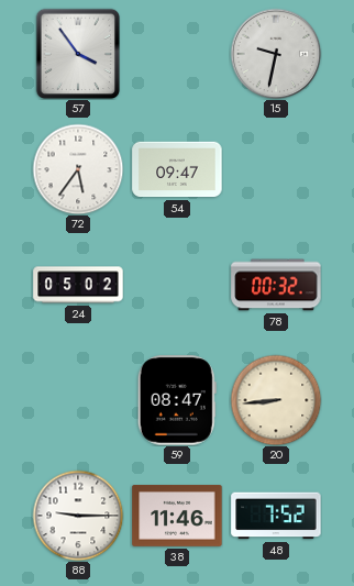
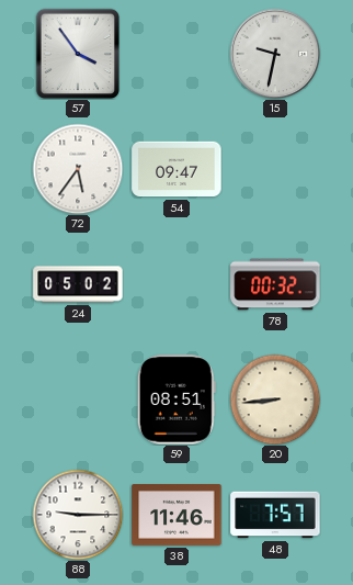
59: 08:47 -> 08:51 (176, 400)
48: 7:52 -> 7:57 (275, 515)
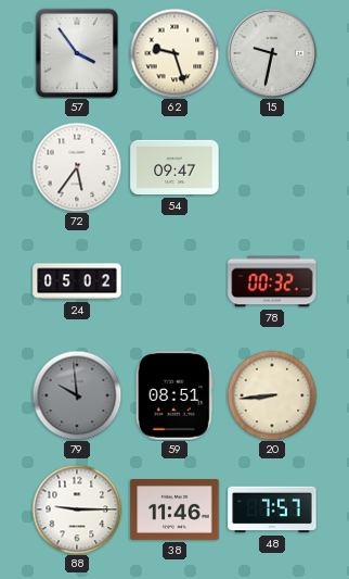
62: none -> 9:27 (174, 53)
79: none -> 9:59 (77, 395)
